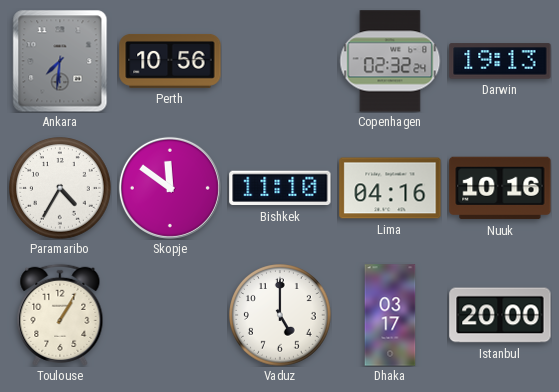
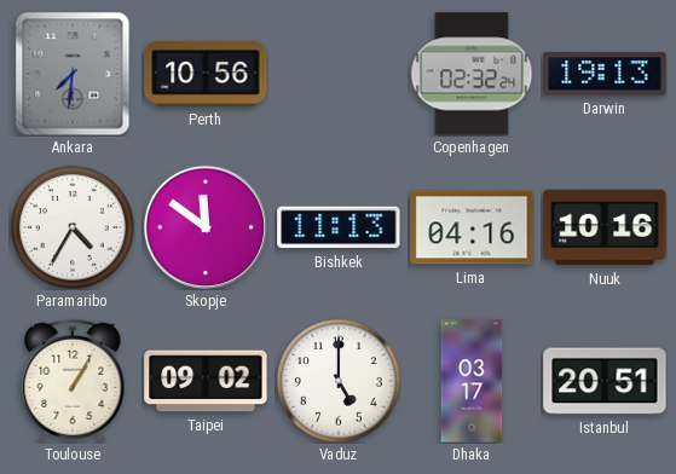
Bishkek: 11:10 -> 11:13 (339, 227)
Taipei: none -> 09:02 (206, 381)
Istanbul: 20:00 -> 20:51 (605, 381)
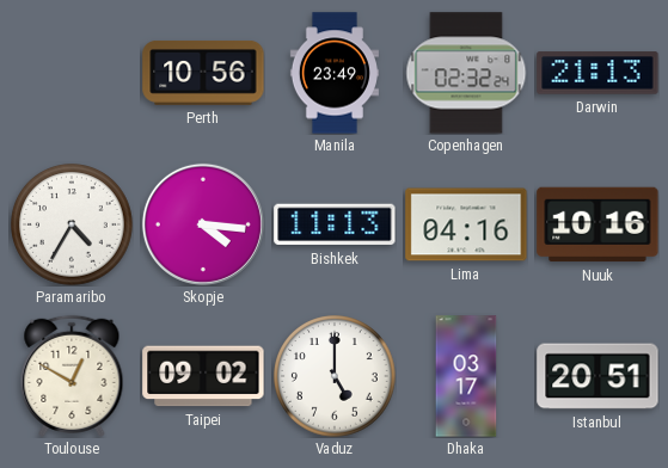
Ankara: 7:31 -> none (73, 74)
Manila: none -> 23:49 (335, 73)
Darwin: 19:13 -> 21:13 (597, 73)
Skopje: 11:51 -> 4:16 (203, 224)
Toulouse: 1:05 -> 12:50 (72, 376)
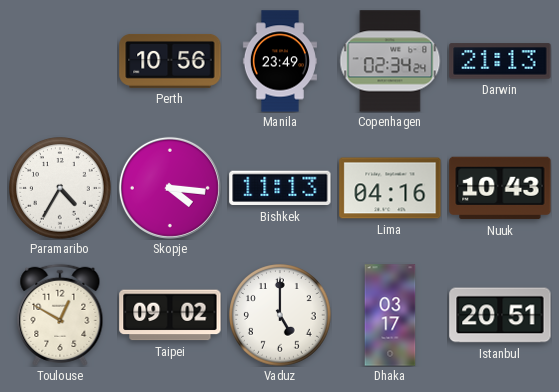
Copenhagen: 02:32 -> 02:34 (390, 61)
Nuuk: 10:16 -> 10:43 (500, 188)
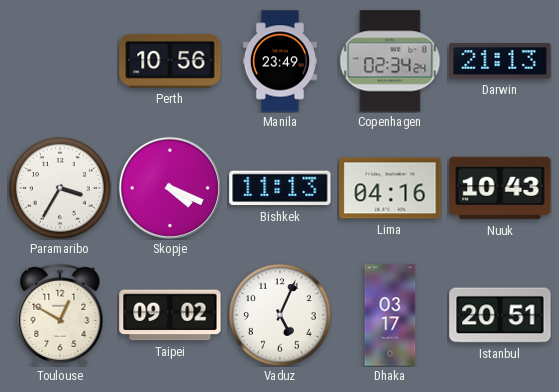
Paramaribo: 4:35 -> 3:35 (60, 188)
Skopje: 4:16 -> 4:19 (170, 188)
Vaduz: 5:00 -> 5:04 (280, 315)
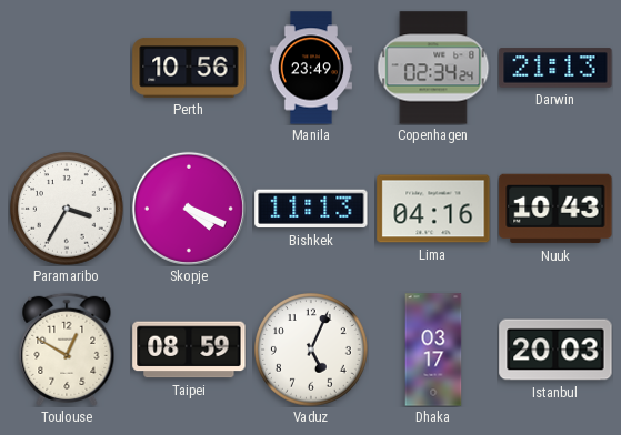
Taipei: 09:02 -> 08:59 (189, 350)
Istanbul: 20:51 -> 20:03 (555, 350)
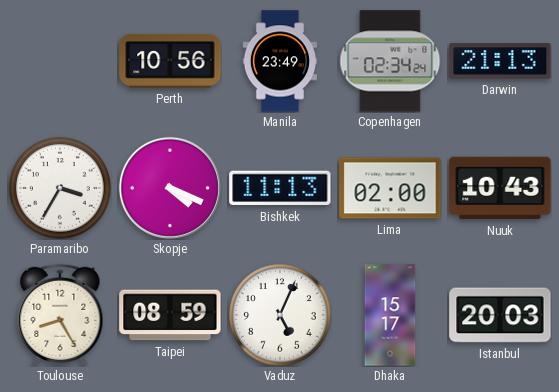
Lima: 04:16 -> 02:00 (390, 188)
Toulouse: 12:50 -> 8:25 (60, 315)
Dhaka: 03:17 -> 15:17 (390, 315)
